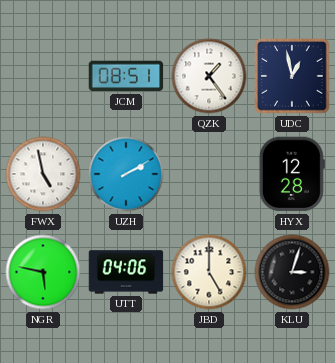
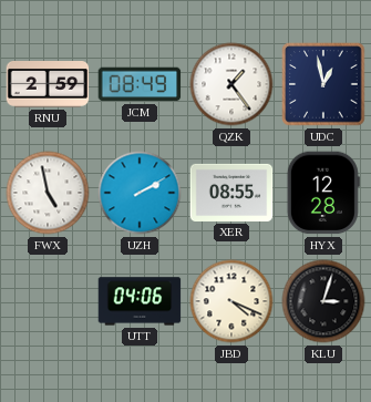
RNU: none -> 2:59 (48, 85)
JCM: 08:51 -> 08:49 (140, 84)
XER: none -> 08:55 (231, 193)
NGR: 5:47 -> none (43, 272)
JBD: 5:00 -> 4:19 (231, 301)
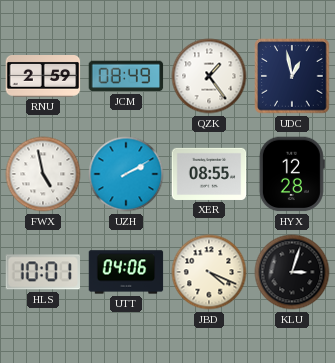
HLS: none -> 10:01 (42, 272)
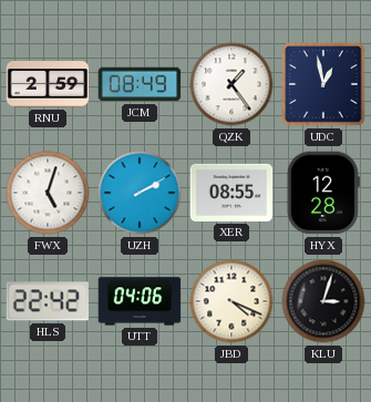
FWX: 4:58 -> 5:03 (48, 193)
HLS: 10:01 -> 22:42 (47, 301)
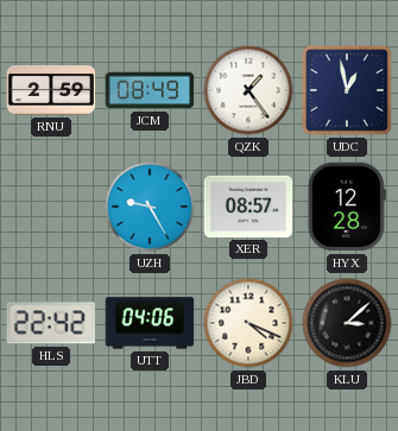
FWX: 5:03 -> none (48, 193)
UZH: 2:10 -> 9:25 (150, 207)
XER: 08:55 -> 08:57 (248, 207)
KLU: 3:03 -> 3:08 (347, 323)
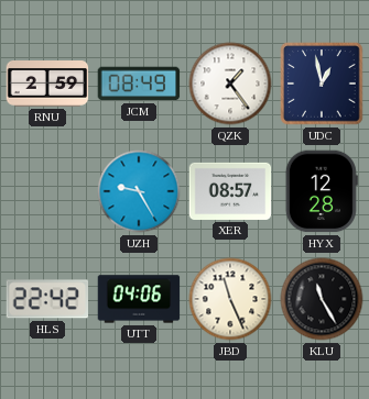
JBD: 4:19 -> 11:26 (230, 299)
KLU: 3:08 -> 11:25 (322, 299)
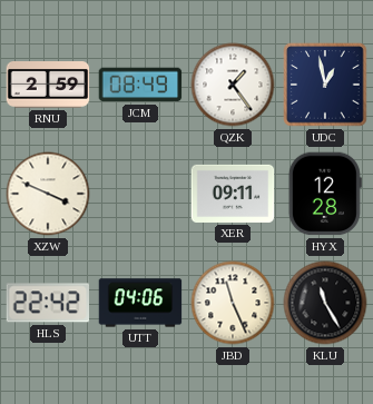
XZW: none -> 3:49 (48, 194)
UZH: 9:25 -> none (139, 191)
XER: 08:57 -> 09:11 (233, 194)
